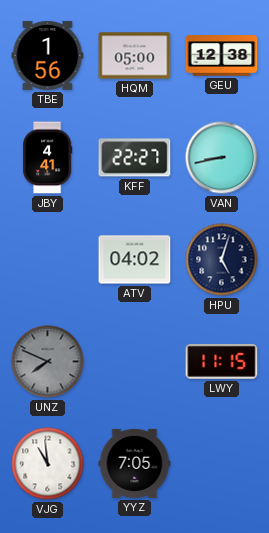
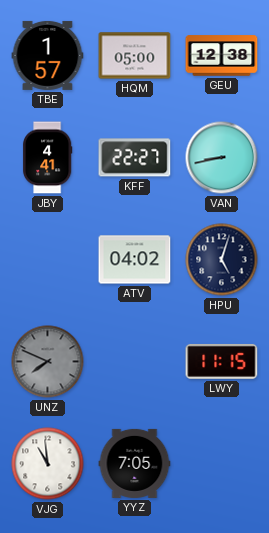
TBE: 1:56 -> 1:57 (48, 55)
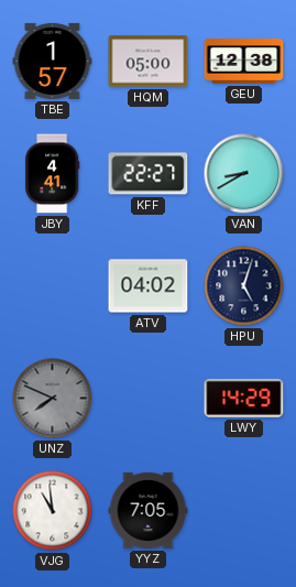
VAN: 8:43 -> 8:40 (244, 174)
LWY: 11:15 -> 14:29 (244, 398)
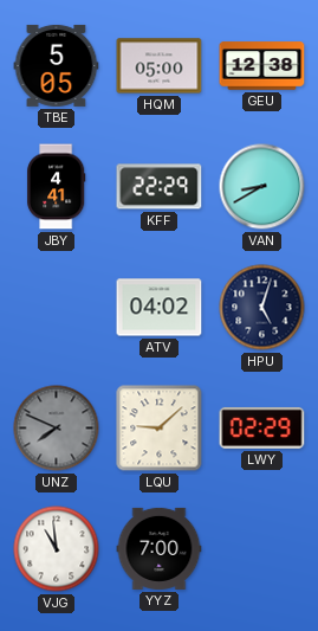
TBE: 1:57 -> 5:05 (57, 65)
KFF: 22:27 -> 22:29 (160, 187)
LQU: none -> 9:08 (160, 429)
LWY: 14:29 -> 02:29 (262, 427)
YYZ: 7:05 -> 7:00 (160, 548)
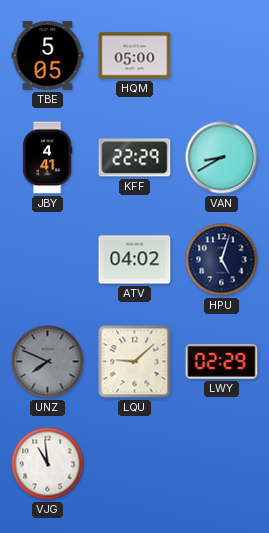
GEU: 12:38 -> none (262, 66)
YYZ: 7:00 -> none (160, 548)
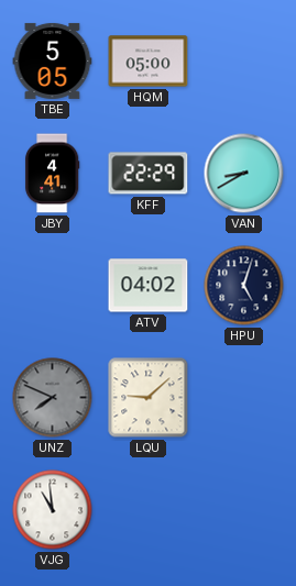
LWY: 02:29 -> none (222, 361)
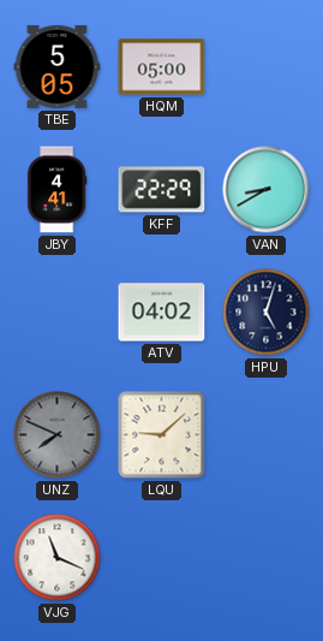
VJG: 10:59 -> 11:19 (58, 558)
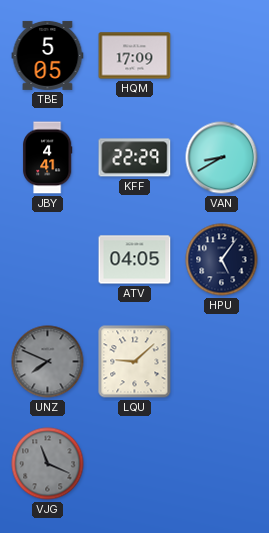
HQM: 05:00 -> 17:09 (135, 56)
ATV: 04:02 -> 04:05 (135, 260)
HPU: 5:03 -> 5:06 (222, 260)
VJG dial: white -> grey (48, 464)
